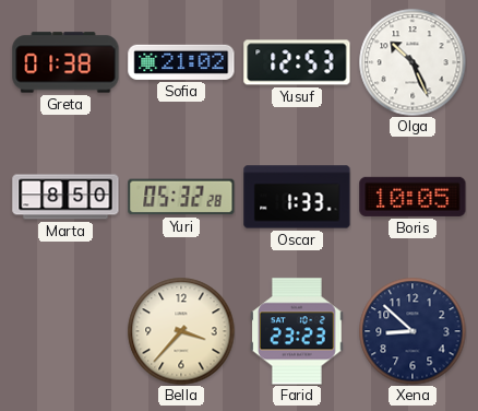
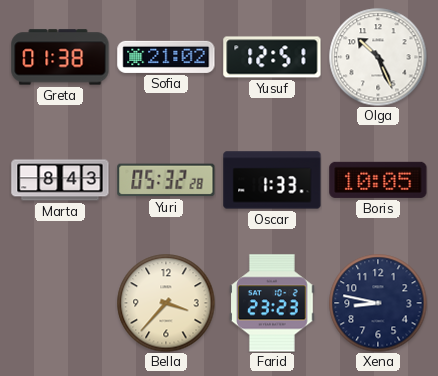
Yusuf: 12:53 -> 12:51 (272, 57)
Marta: 8:50 -> 8:43 (60, 180)
Xena: 8:52 -> 8:47 (378, 303)
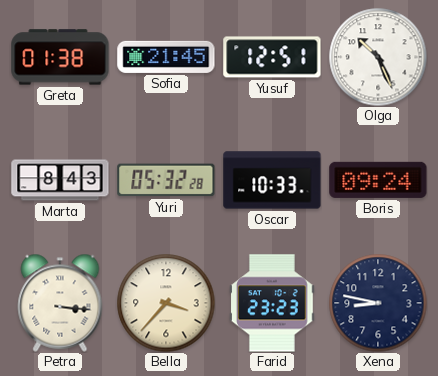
Sofia: 21:02 -> 21:45 (166, 57)
Oscar: 1:33 -> 10:33 (272, 180)
Boris: 10:05 -> 09:24 (378, 180)
Petra: none -> 3:16 (60, 303)
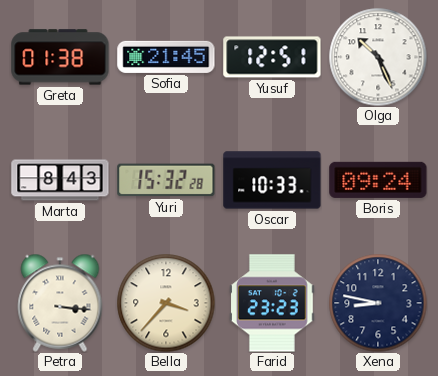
Yuri: 05:32 -> 15:32 (166, 180)
